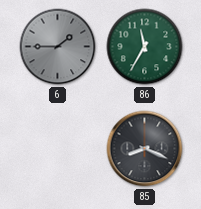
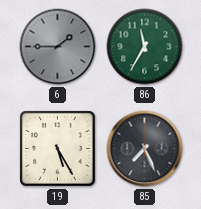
19: none -> 5:25 (58, 149)
85: 8:19 -> 7:26 (145, 149)
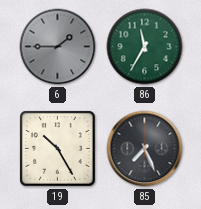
19: 5:25 -> 10:25 (58, 149)
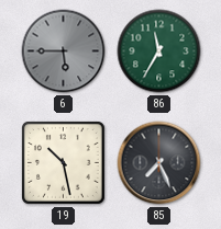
6: 1:45 -> 5:45 (64, 51)
19: 10:25 -> 10:28 (64, 163)
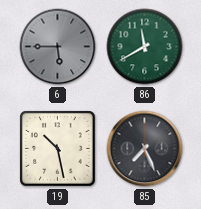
86: 11:35 -> 11:40 (145, 47)
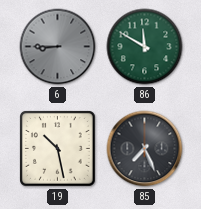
6: 5:45 -> 8:45 (58, 47)
86: 11:40 -> 11:50 (145, 47)
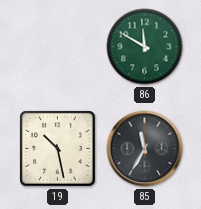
6: 8:45 -> none (58, 47)
85: 7:26 -> 11:35 (145, 149)
